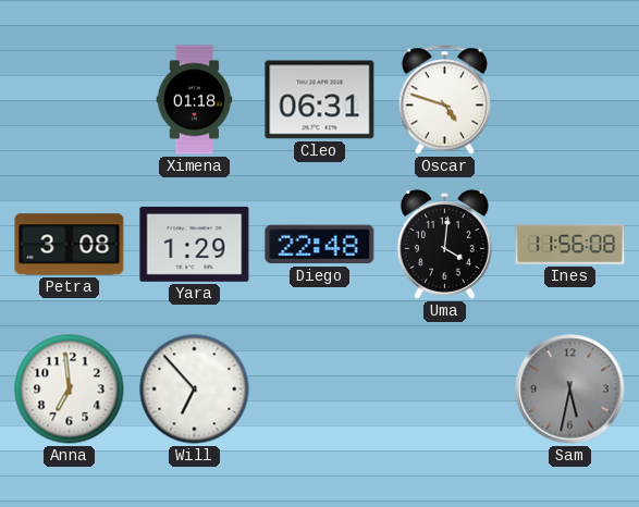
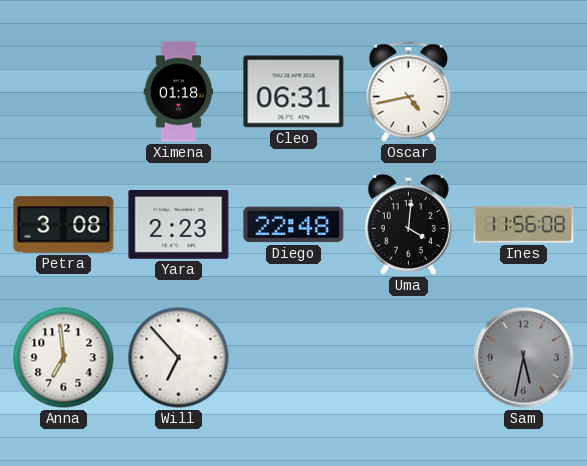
Oscar: 4:48 -> 4:43 (408, 92)
Yara: 1:29 -> 2:23 (179, 224)
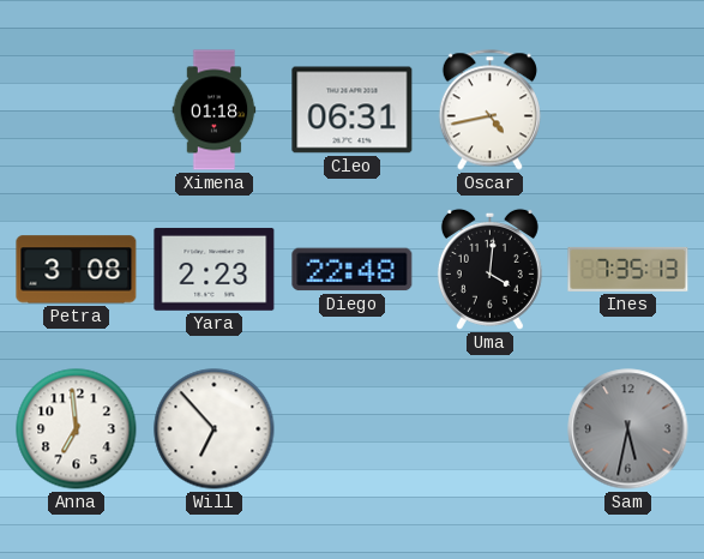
Ines: 11:56 -> 7:35 (628, 269)
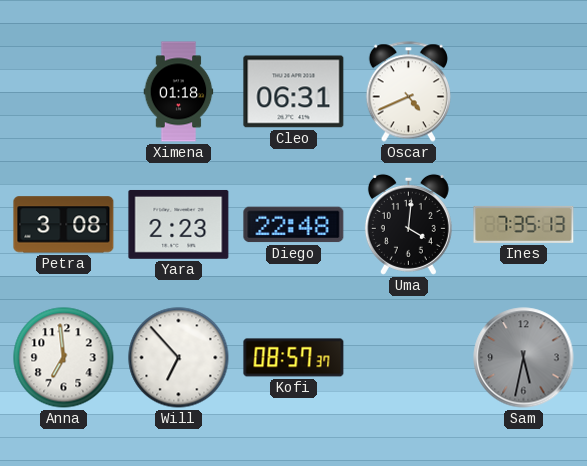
Oscar: 4:43 -> 4:41 (408, 92)
Kofi: none -> 08:57 (294, 358)
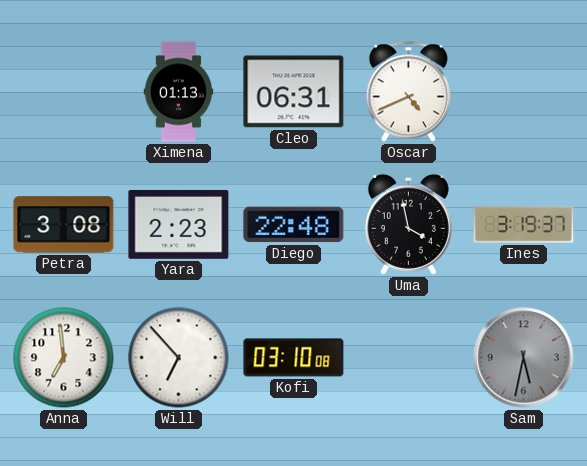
Ximena: 01:18 -> 01:13 (179, 92)
Uma: 4:01 -> 3:58 (408, 224)
Ines: 7:35 -> 3:19 (524, 224)
Kofi: 08:57 -> 03:10 (294, 358)
